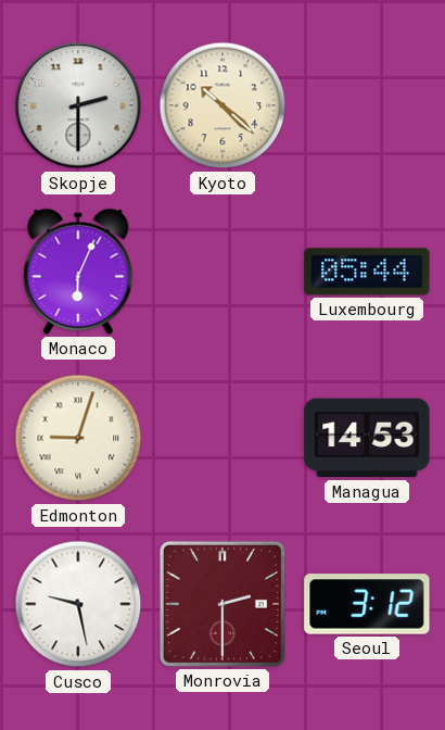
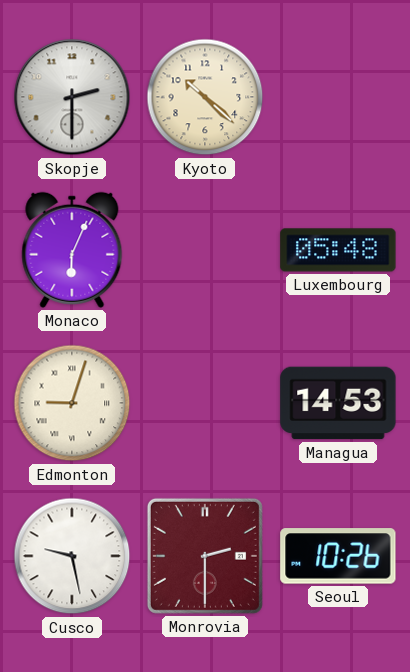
Luxembourg: 05:44 -> 05:48 (338, 250)
Seoul: 3:12 -> 10:26 (338, 556)
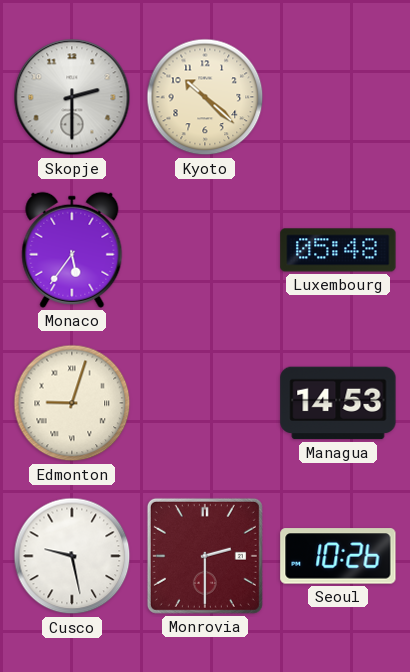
Monaco: 6:04 -> 5:36 (72, 250)
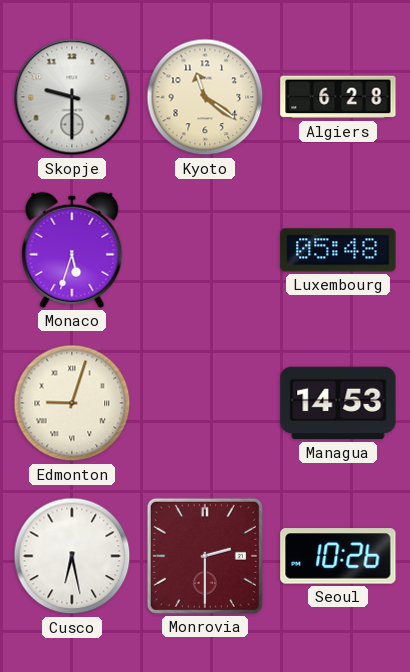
Skopje: 2:30 -> 9:30 (72, 97)
Kyoto: 10:22 -> 11:21 (205, 97)
Algiers: none -> 6:28 (338, 97)
Monaco: 5:36 -> 5:33 (72, 250)
Cusco: 9:28 -> 6:28 (72, 556)
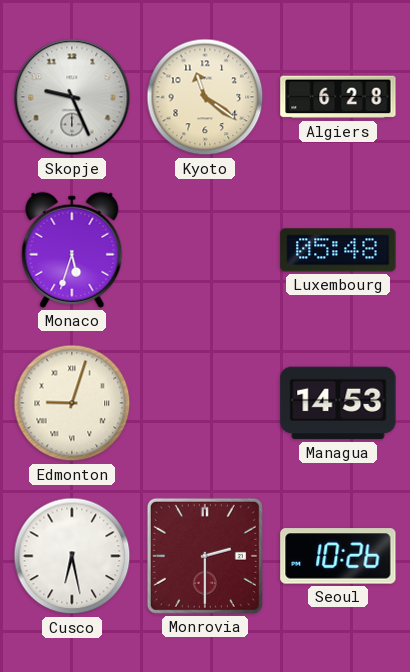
Skopje: 9:30 -> 9:26 (72, 97)
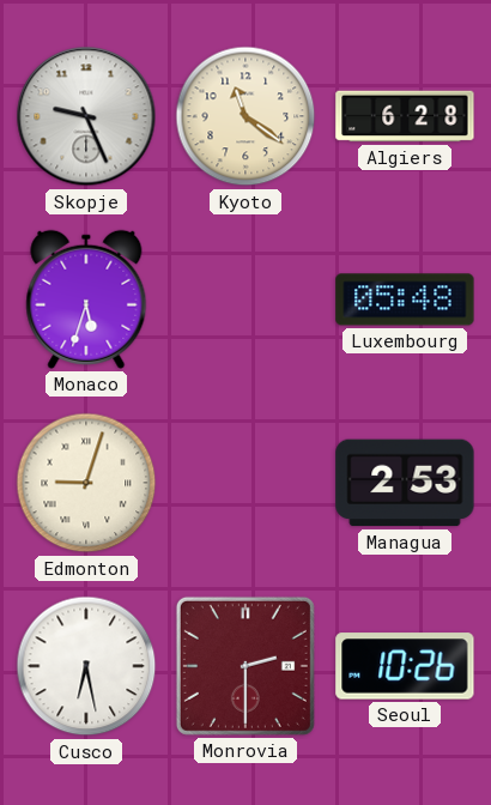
Managua: 14:53 -> 2:53 (405, 483)
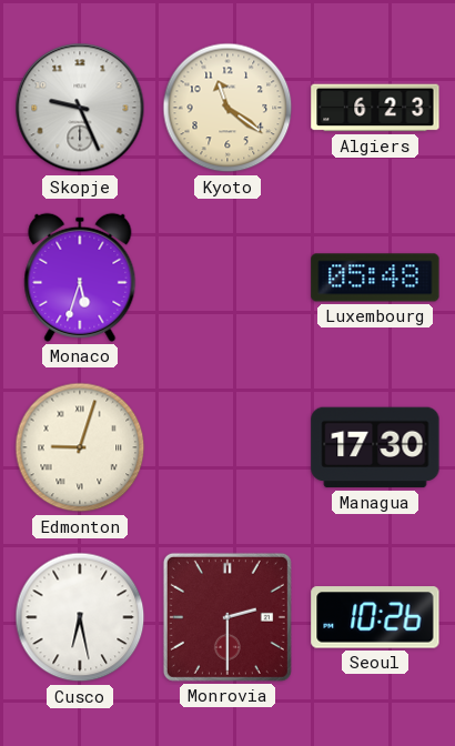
Algiers: 6:28 -> 6:23 (375, 108)
Managua: 2:53 -> 17:30 (375, 447)
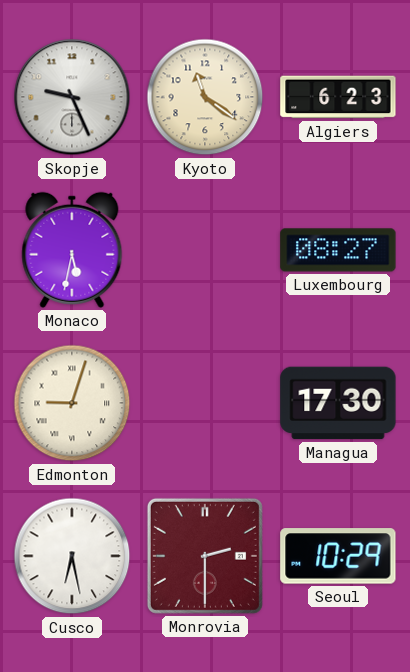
Monaco: 5:33 -> 5:32 (72, 250)
Luxembourg: 05:48 -> 08:27 (338, 250)
Seoul: 10:26 -> 10:29 (338, 556)
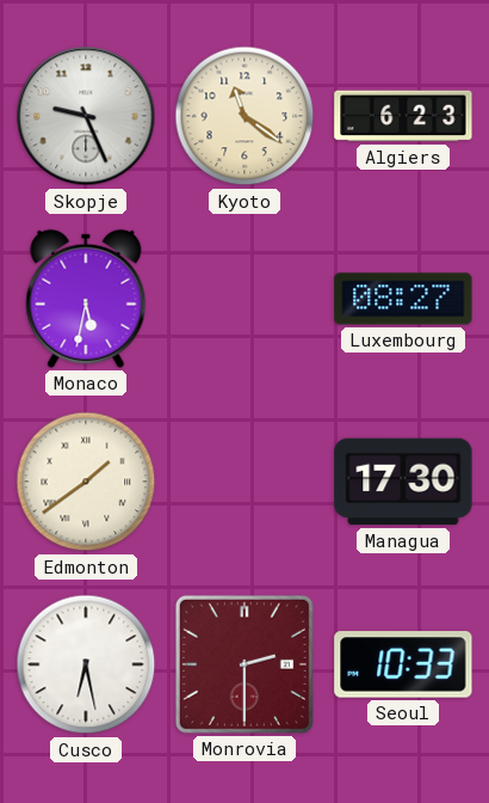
Edmonton: 9:03 -> 1:39 (86, 482)
Seoul: 10:29 -> 10:33 (403, 664)
